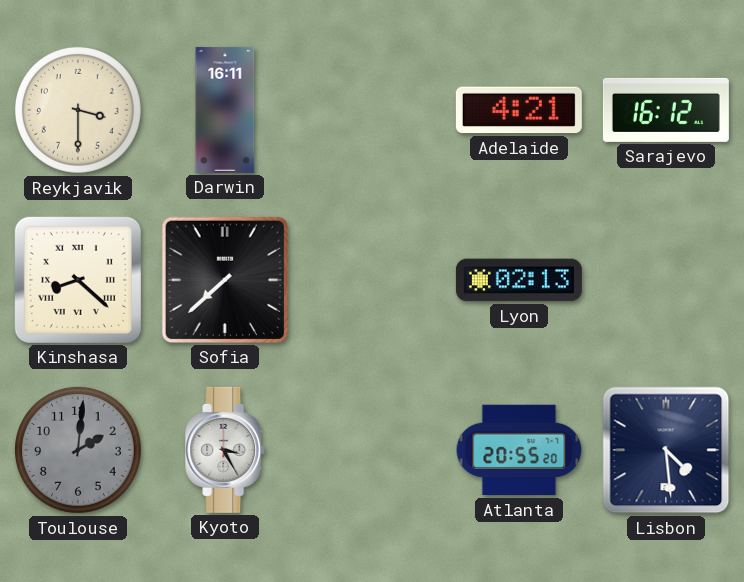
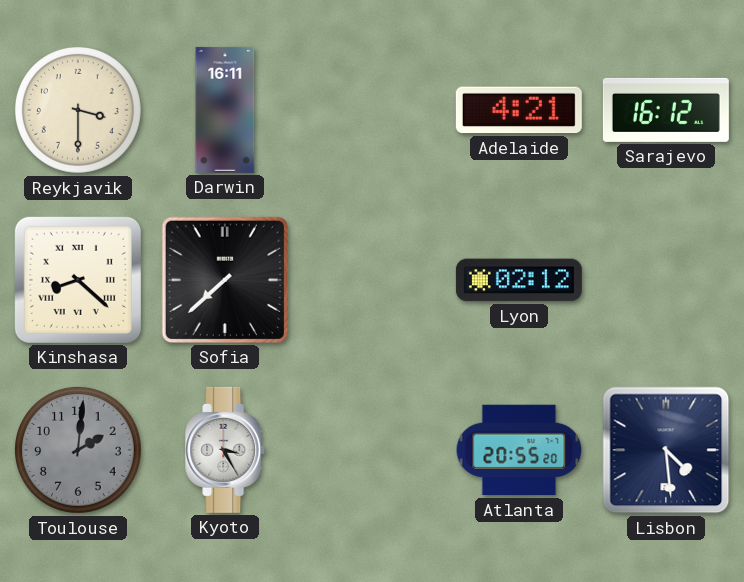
Lyon: 02:13 -> 02:12 (519, 280)
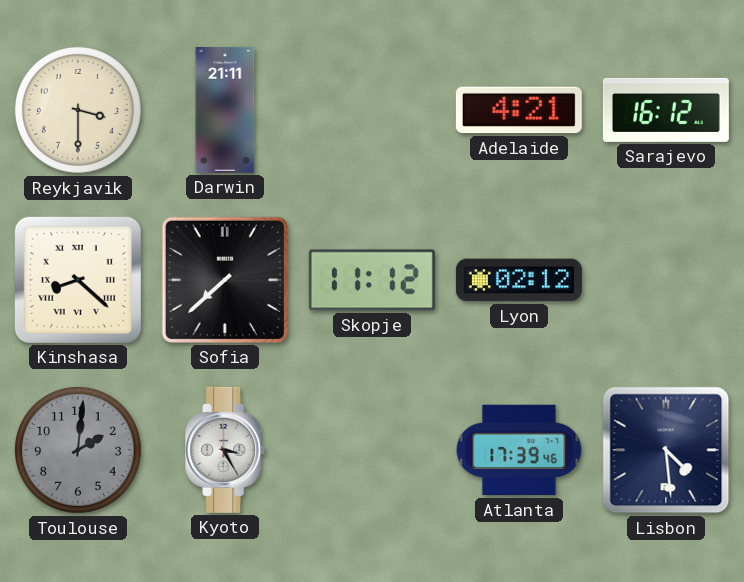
Darwin: 16:11 -> 21:11 (225, 110)
Skopje: none -> 11:12 (372, 280)
Atlanta: 20:55 -> 17:39 (519, 450)
